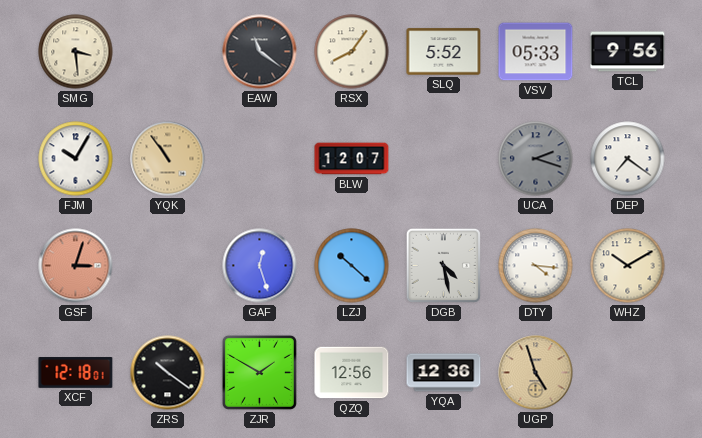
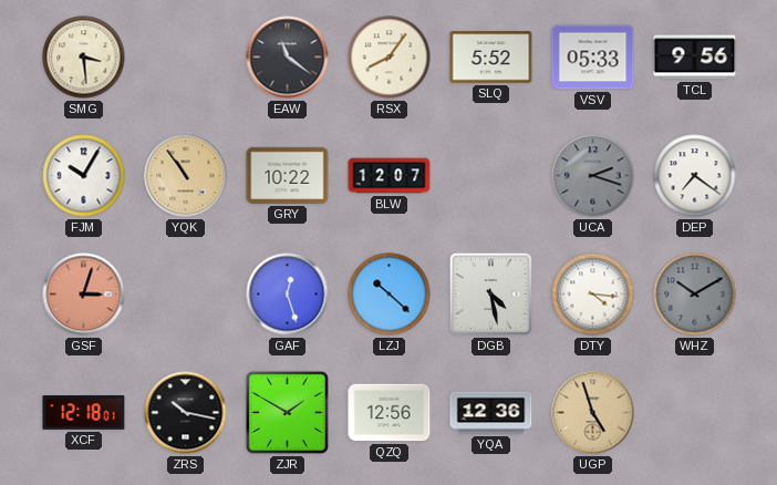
GRY: none -> 10:22 (288, 175)
WHZ dial: cream -> grey (695, 295)
ZRS: 10:21 -> 10:17 (186, 413)
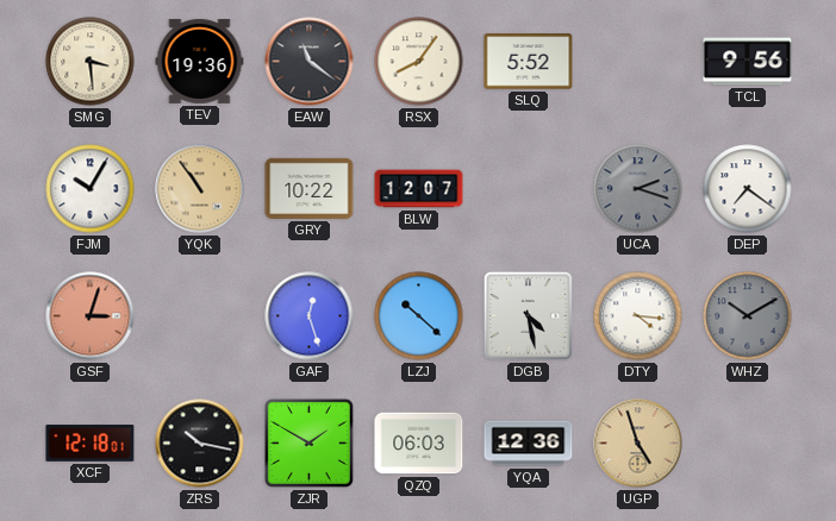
TEV: none -> 19:36 (200, 61)
VSV: 05:33 -> none (593, 58)
QZQ: 12:56 -> 06:03 (419, 444)
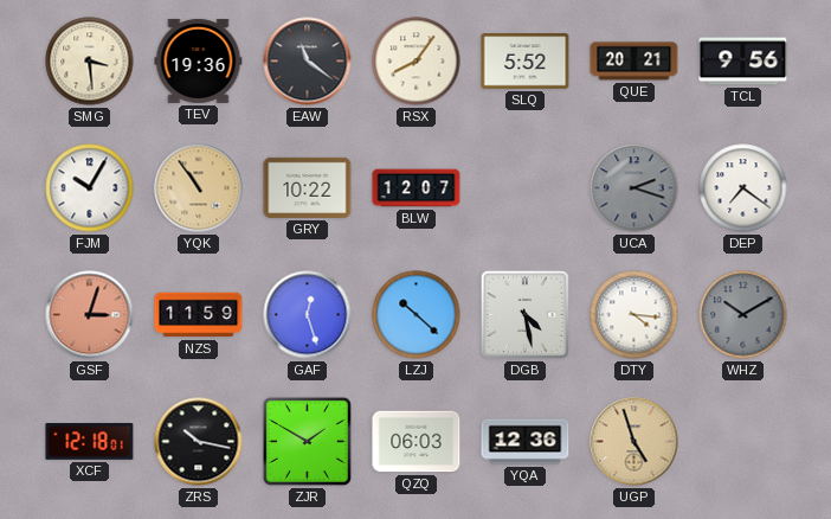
QUE: none -> 20:21 (634, 62)
NZS: none -> 11:59 (199, 315)
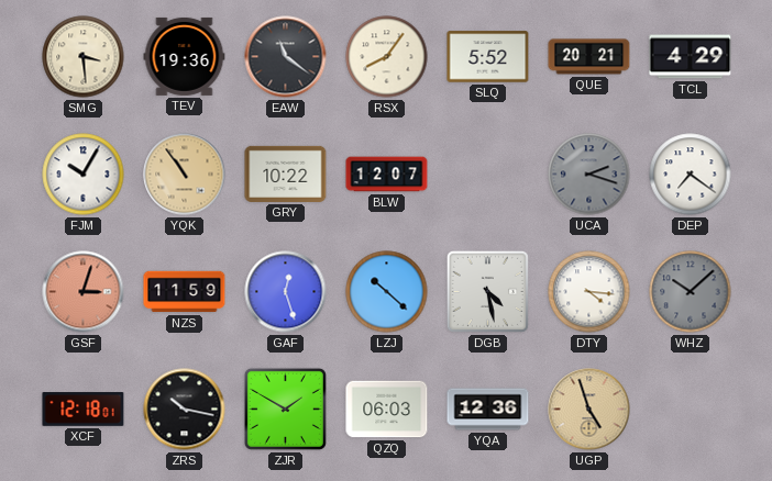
TCL: 9:56 -> 4:29 (691, 57)
WHZ: 10:10 -> 10:08 (691, 292)
